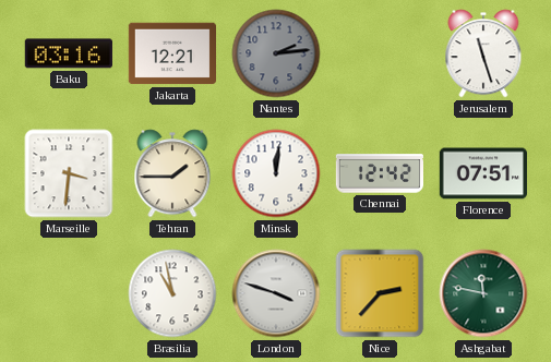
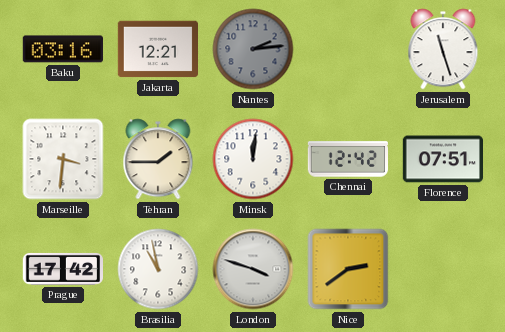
Prague: none -> 17:42 (62, 269)
Nice: 2:37 -> 2:39 (348, 269)
Ashgabat: 11:47 -> none (483, 293)
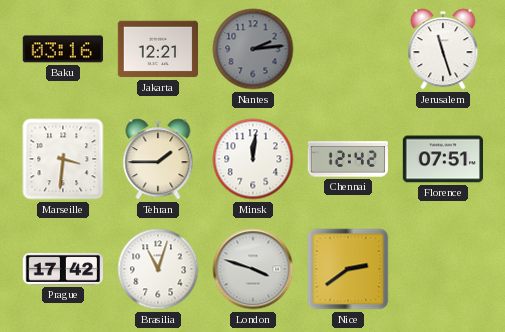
Brasilia: 10:58 -> 11:03 (158, 269)
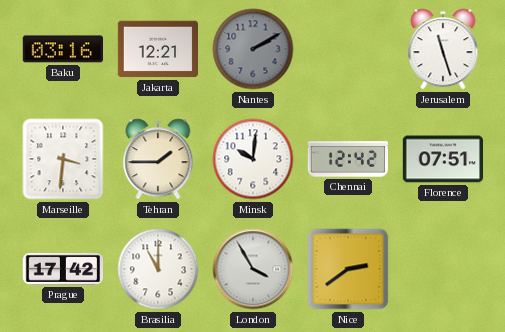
Nantes: 2:14 -> 2:10 (253, 49)
Minsk: 12:01 -> 10:01 (253, 159)
Brasilia: 11:03 -> 11:00 (158, 269)
London: 3:48 -> 3:55 (253, 269)
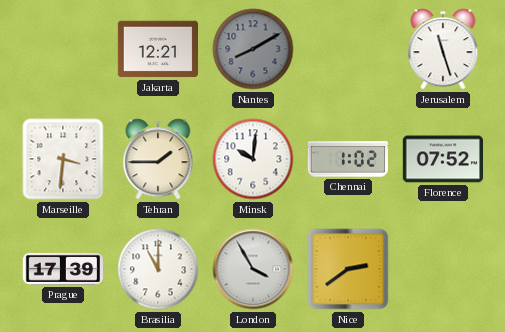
Baku: 03:16 -> none (62, 49)
Nantes: 2:10 -> 8:10 (253, 49)
Chennai: 12:42 -> 1:02 (347, 159)
Florence: 07:51 -> 07:52 (442, 159)
Prague: 17:42 -> 17:39 (62, 269)
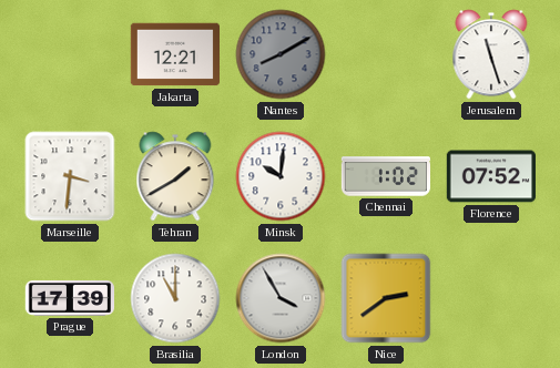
Tehran: 1:45 -> 1:40 (175, 176)
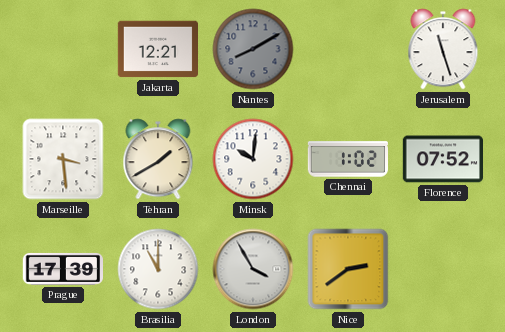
Marseille: 3:31 -> 3:29 (63, 159)
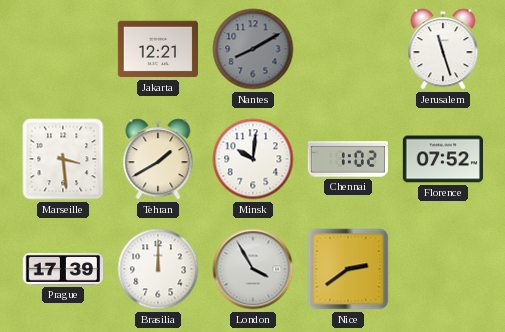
Brasilia: 11:00 -> 12:00 (158, 269)
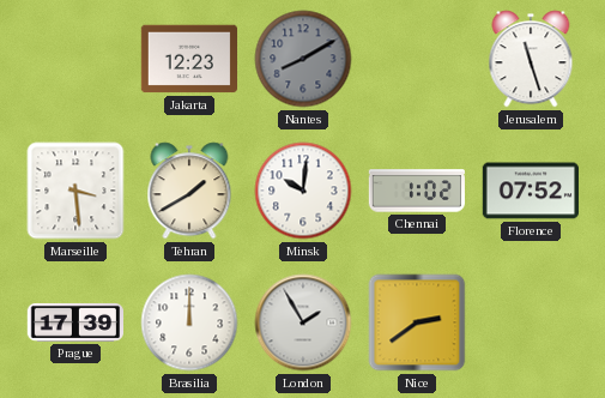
Jakarta: 12:21 -> 12:23 (188, 59)
London: 3:55 -> 1:55 (303, 322)
